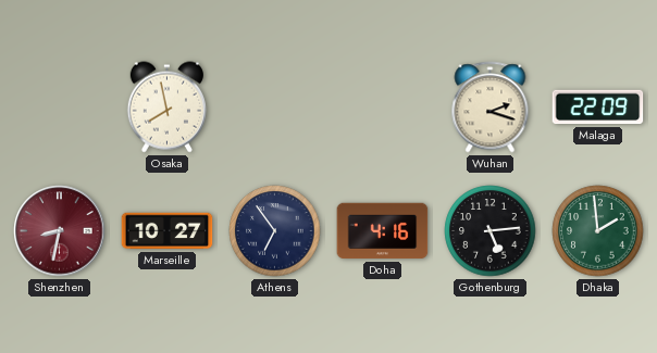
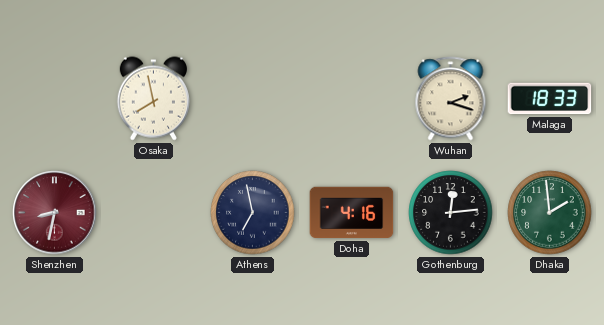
Malaga: 22:09 -> 18:33 (550, 99)
Marseille: 10:27 -> none (168, 231)
Athens: 6:54 -> 6:58 (253, 213)
Gothenburg: 5:14 -> 12:14 (451, 213)
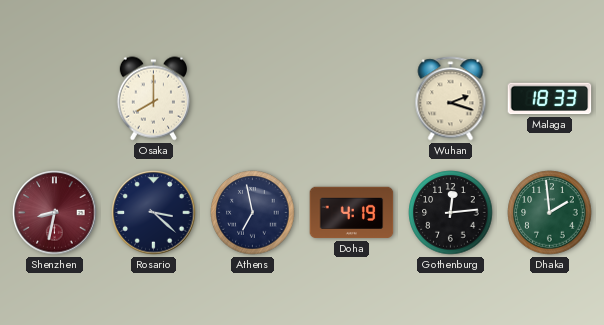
Osaka: 7:58 -> 8:00 (153, 99)
Rosario: none -> 3:22 (154, 213)
Doha: 4:16 -> 4:19 (352, 213)
